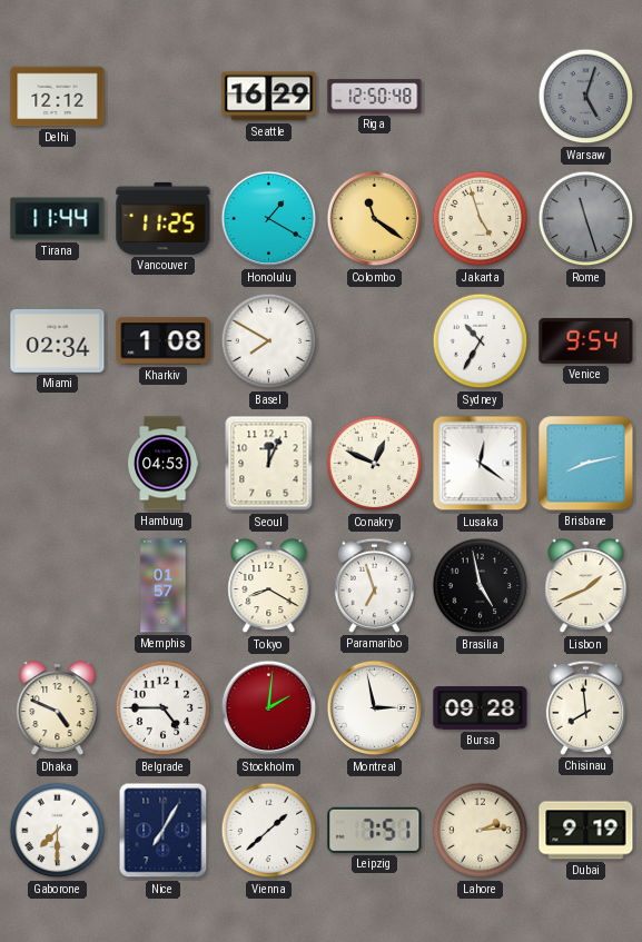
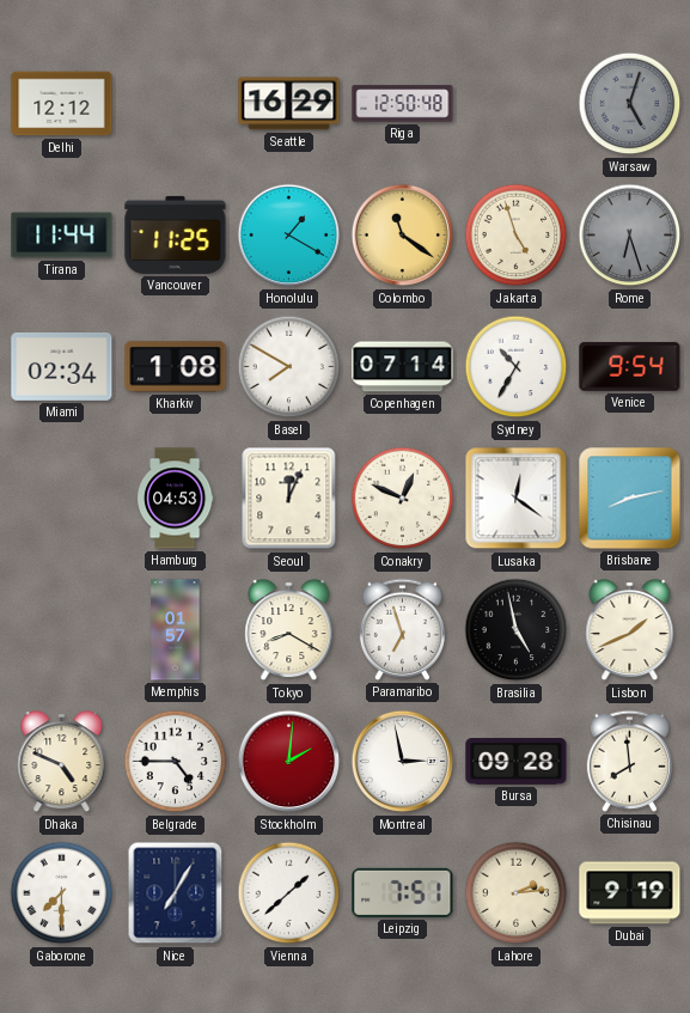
Rome: 11:27 -> 6:27 (630, 236)
Copenhagen: none -> 07:14 (403, 367)
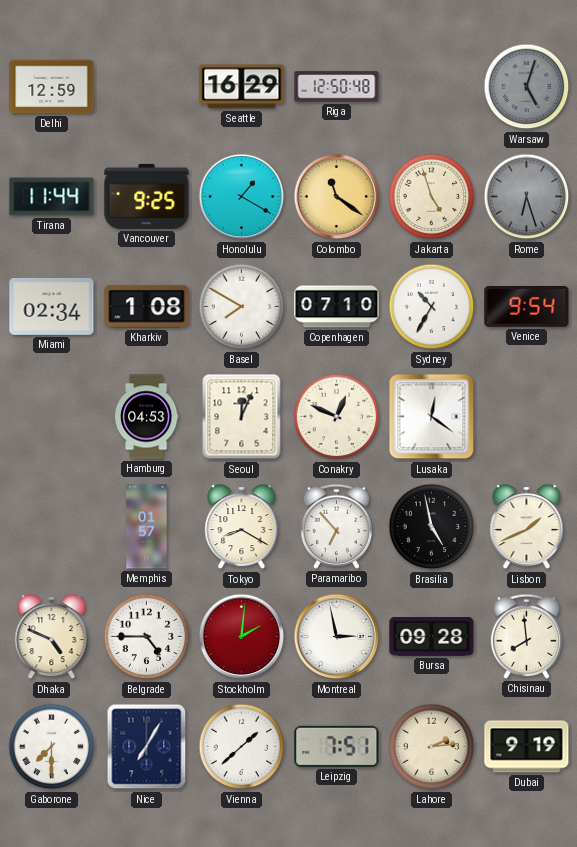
Delhi: 12:12 -> 12:59 (52, 87)
Vancouver: 11:25 -> 9:25 (147, 196)
Copenhagen: 07:14 -> 07:10 (337, 307)
Brisbane: 8:13 -> none (630, 499)
Paramaribo: 6:57 -> 6:53 (336, 526)
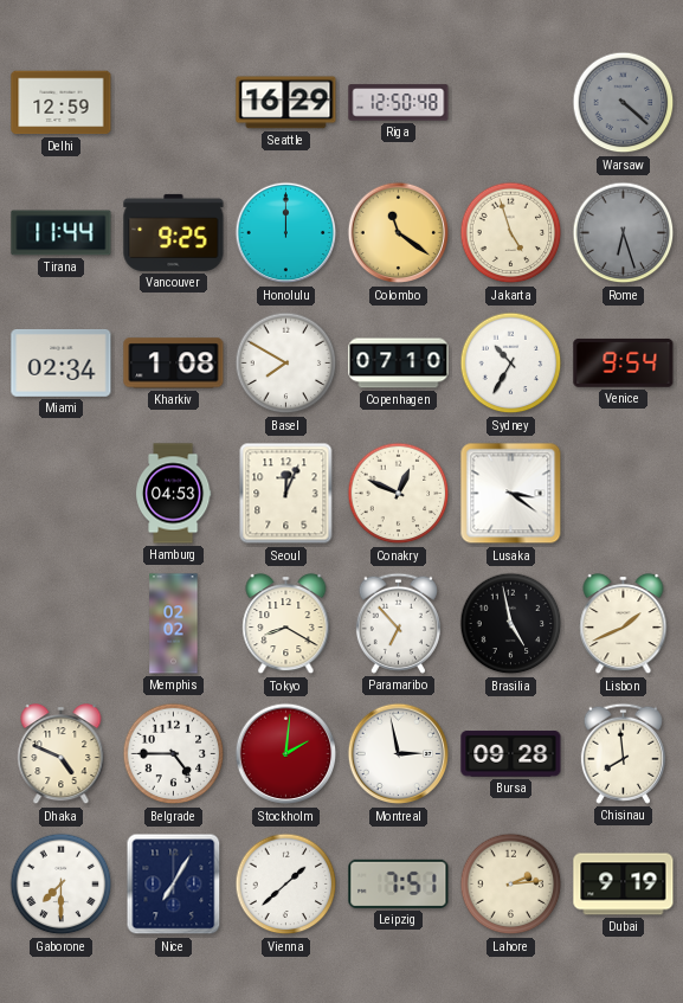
Warsaw: 5:03 -> 4:22 (624, 103)
Honolulu: 1:20 -> 12:00 (286, 233)
Lusaka: 12:21 -> 3:21 (511, 494)
Memphis: 01:57 -> 02:02 (174, 624)
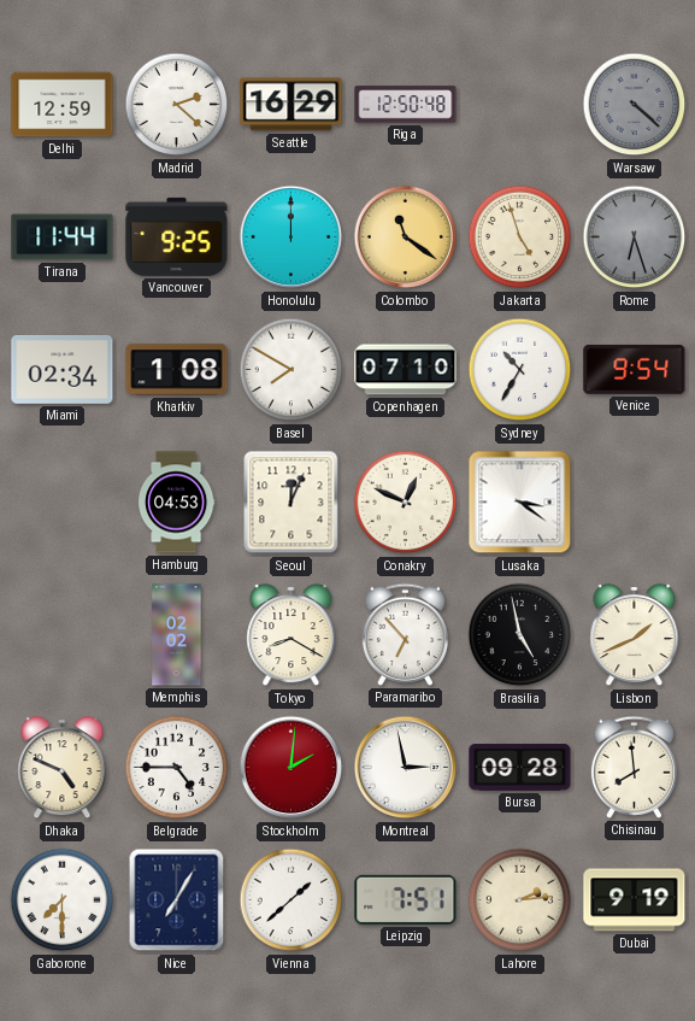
Madrid: none -> 2:22 (177, 105)
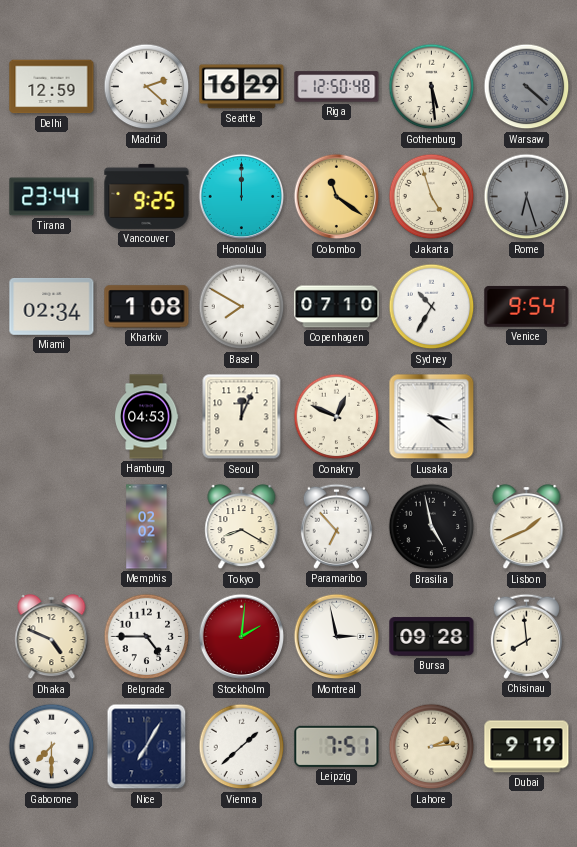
Gothenburg: none -> 5:29 (432, 87)
Tirana: 11:44 -> 23:44 (52, 197)
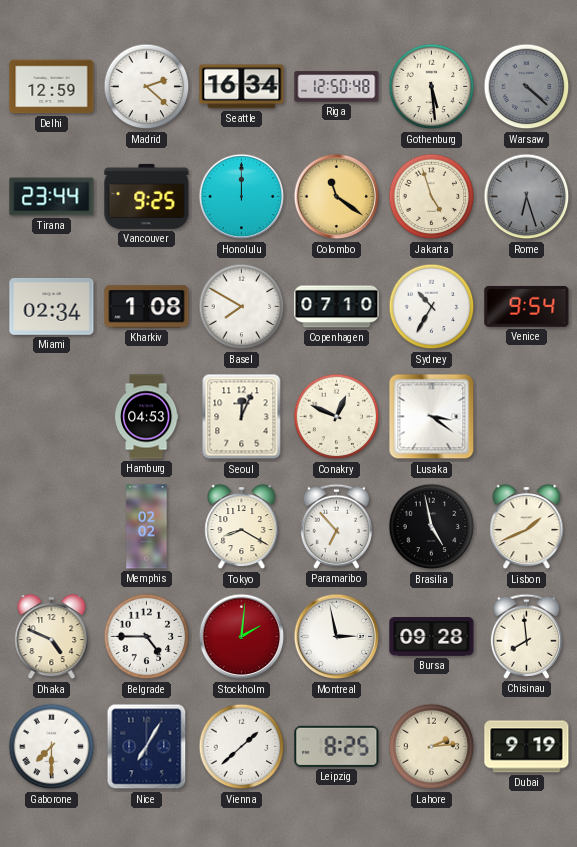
Seattle: 16:29 -> 16:34 (242, 87)
Leipzig: 7:51 -> 8:25 (337, 746)
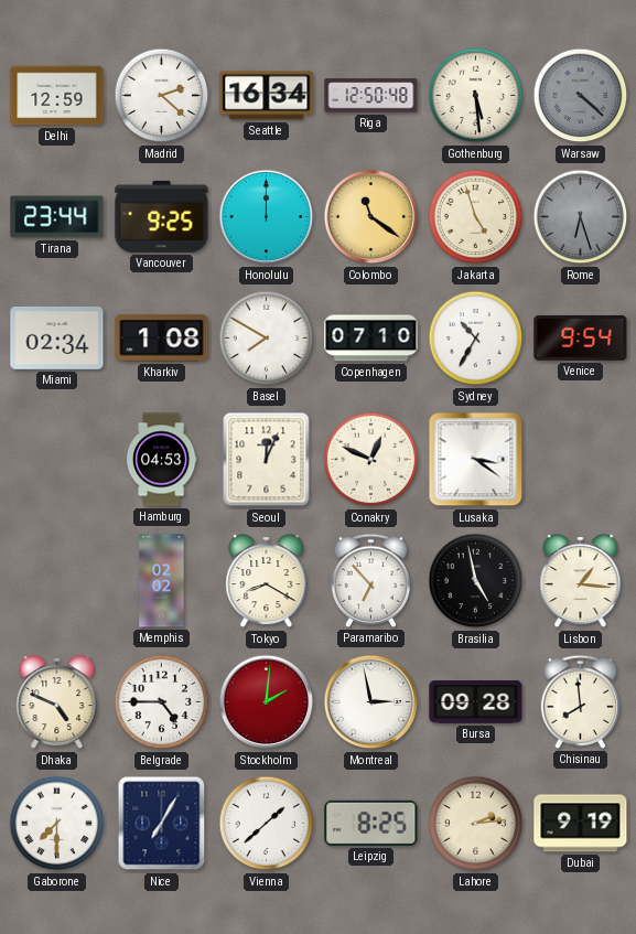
Lisbon: 1:41 -> 1:16 (581, 581)
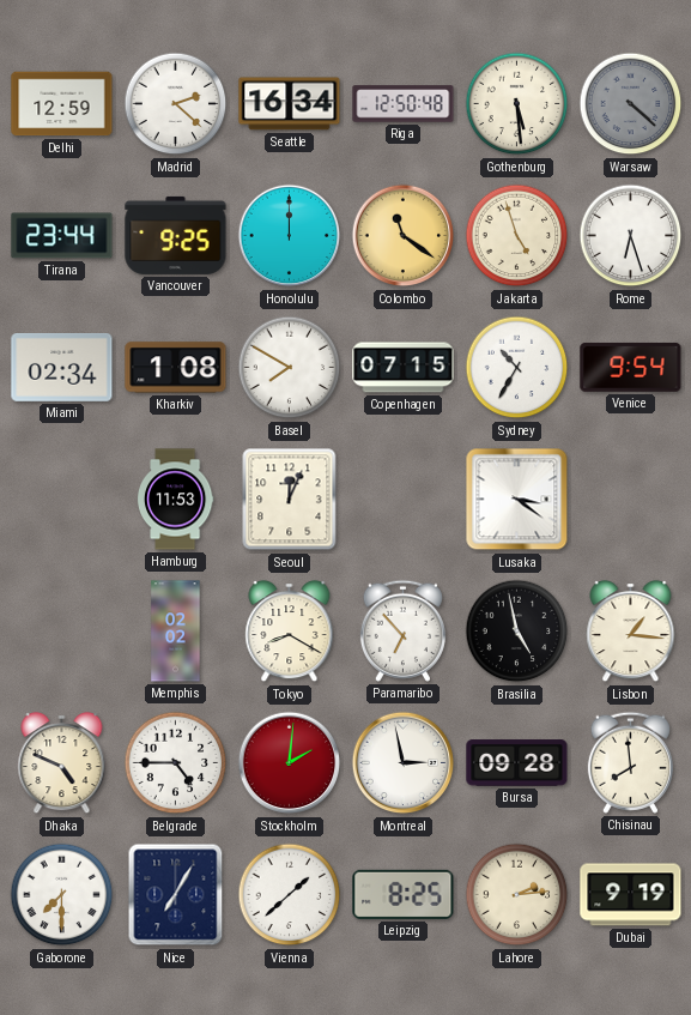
Rome dial: grey -> white (631, 236)
Copenhagen: 07:10 -> 07:15 (404, 368)
Hamburg: 04:53 -> 11:53 (175, 500)
Conakry: 12:49 -> none (371, 460)
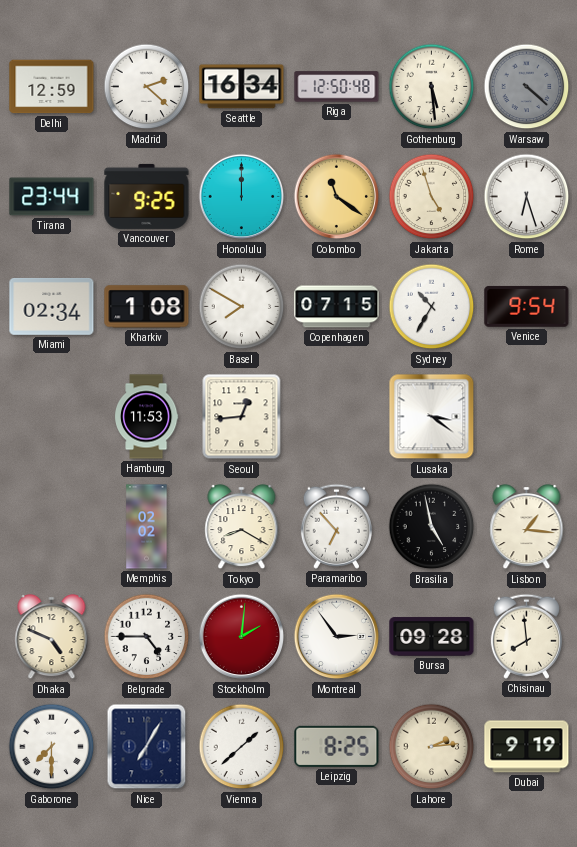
Seoul: 12:04 -> 12:44 (242, 417)
Montreal: 2:58 -> 2:54 (337, 637)
